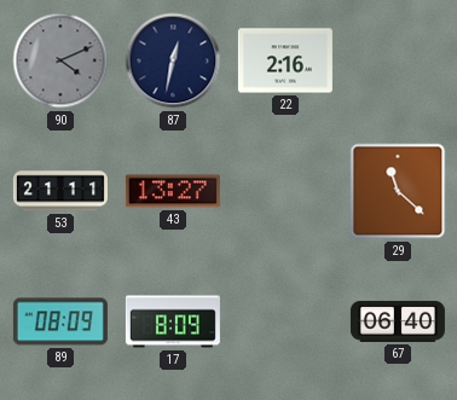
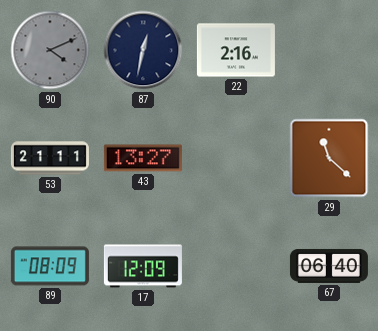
17: 8:09 -> 12:09 (143, 266)
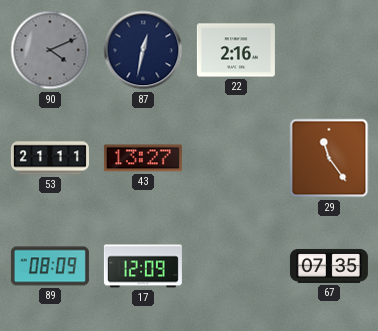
29: 11:22 -> 11:24 (329, 158)
67: 06:40 -> 07:35 (329, 266)
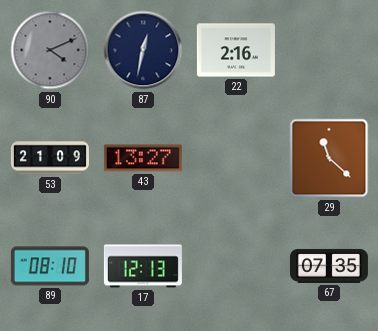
53: 21:11 -> 21:09 (50, 158)
29: 11:24 -> 11:22 (329, 158)
89: 08:09 -> 08:10 (50, 266)
17: 12:09 -> 12:13 (143, 266)
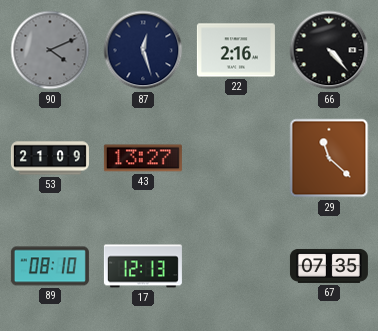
87: 12:32 -> 12:27 (143, 50)
66: none -> 4:23 (329, 50)
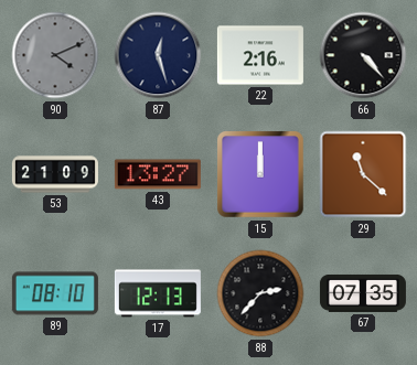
15: none -> 12:00 (260, 174)
88: none -> 2:37 (260, 293)
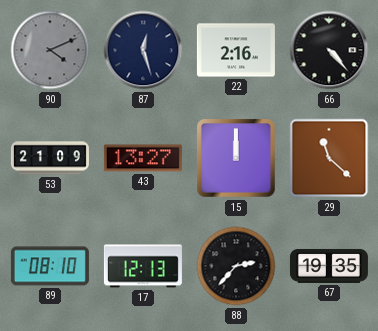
67: 07:35 -> 19:35 (329, 266)
